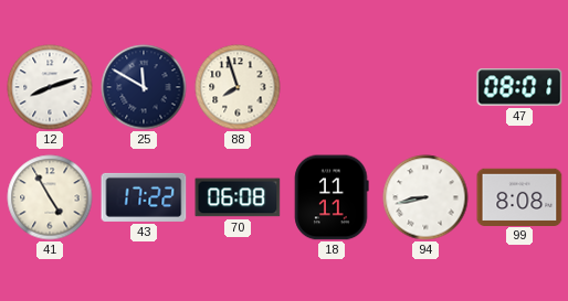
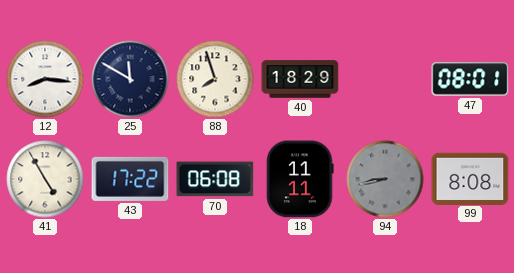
12: 8:12 -> 8:16 (45, 79)
40: none -> 18:29 (300, 79)
94 dial: white -> grey (385, 179)
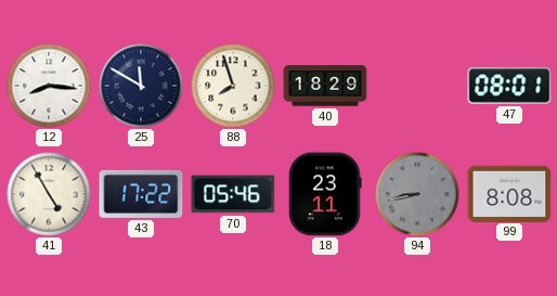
70: 06:08 -> 05:46 (233, 194)
18: 11:11 -> 23:11 (325, 194)
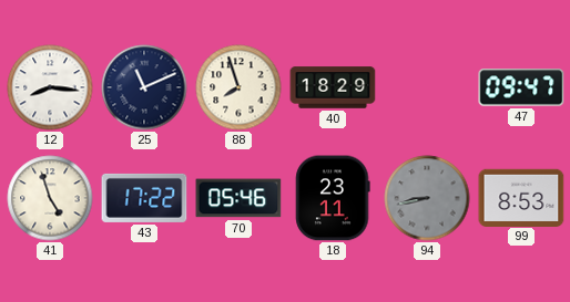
25: 11:50 -> 11:11 (144, 87)
47: 08:01 -> 09:47 (521, 87)
41: 4:55 -> 4:57 (50, 198)
99: 8:08 -> 8:53 (521, 197)
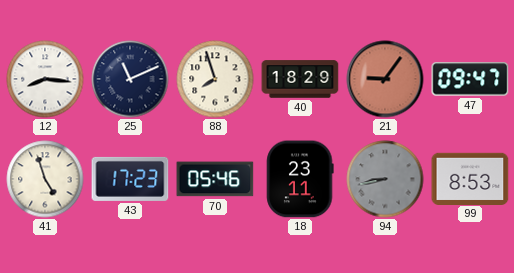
21: none -> 9:06 (385, 79)
43: 17:22 -> 17:23 (130, 179)
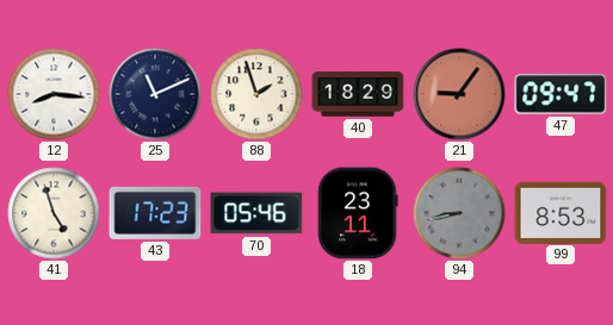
88: 7:57 -> 1:57 (256, 94)
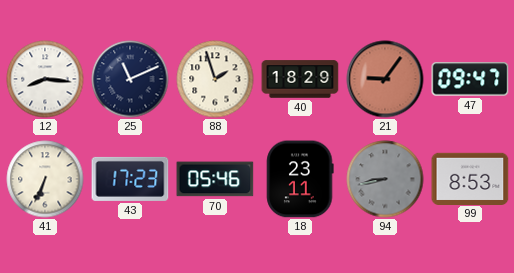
41: 4:57 -> 6:34 (45, 179)
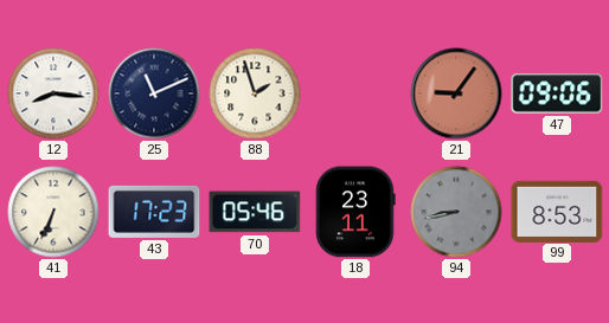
40: 18:29 -> none (300, 79)
47: 09:47 -> 09:06 (557, 93)
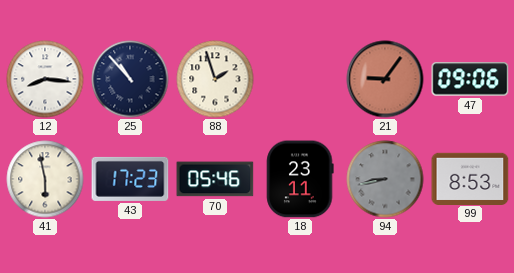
25: 11:11 -> 10:53 (130, 79)
41: 6:34 -> 5:58 (45, 179)
